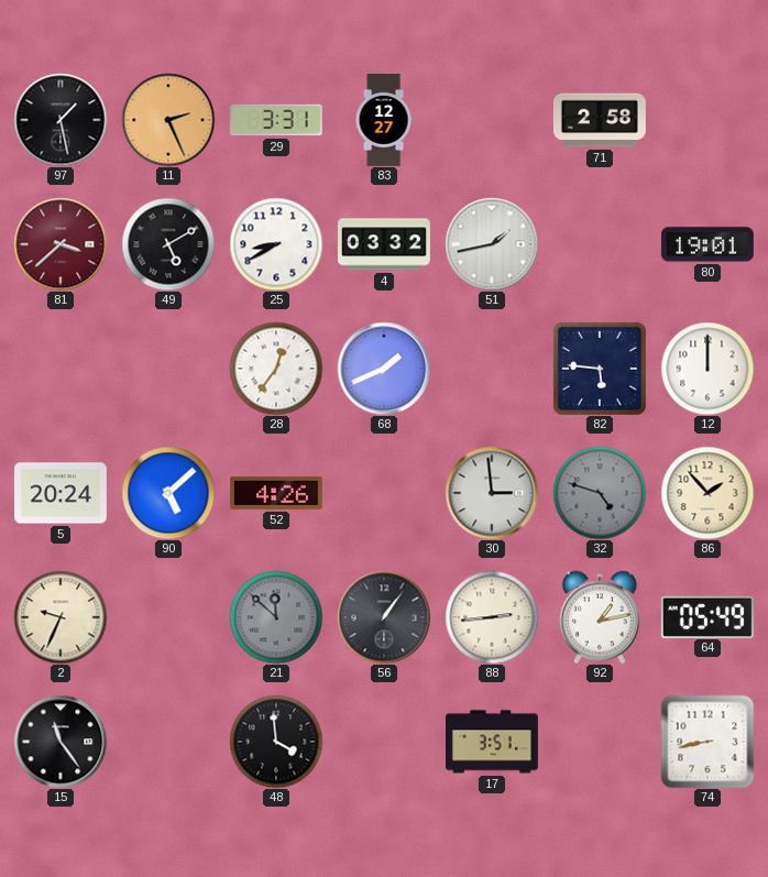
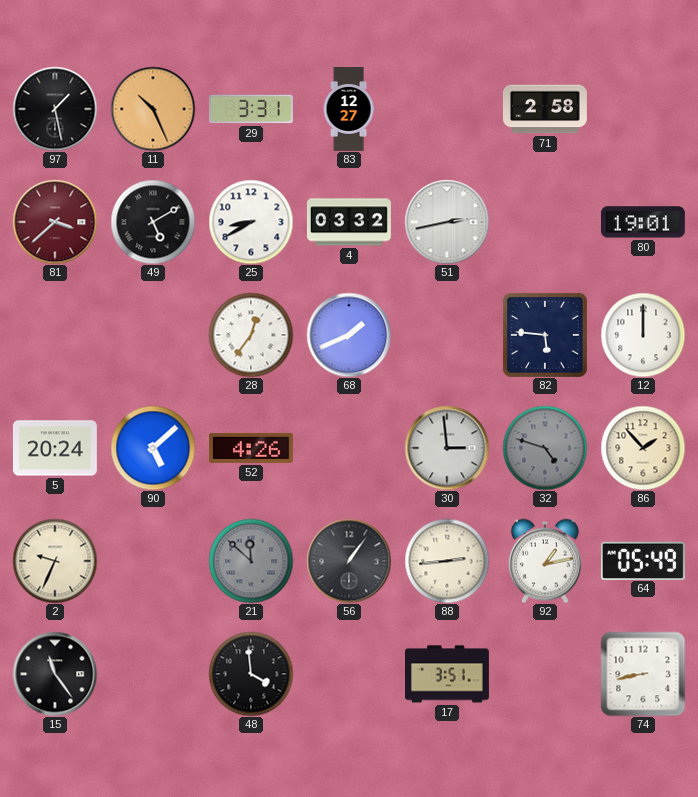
11: 2:26 -> 10:26 (153, 109)
51: 1:43 -> 2:43 (447, 222)
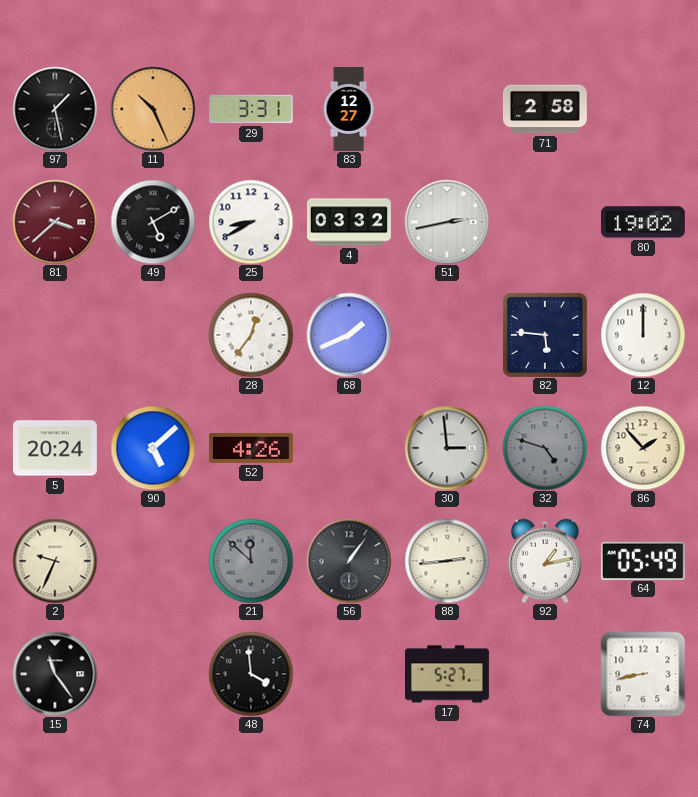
80: 19:01 -> 19:02 (643, 222)
17: 3:51 -> 5:27 (448, 674)
